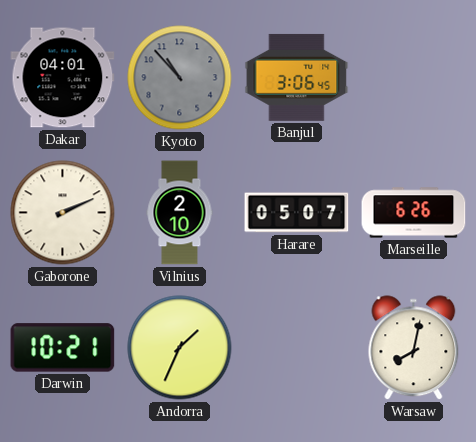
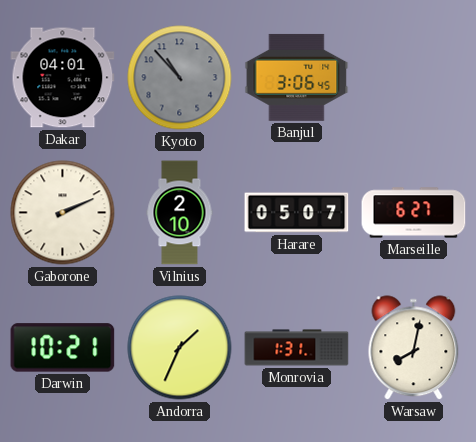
Marseille: 6:26 -> 6:27 (414, 213)
Monrovia: none -> 1:31 (297, 348)
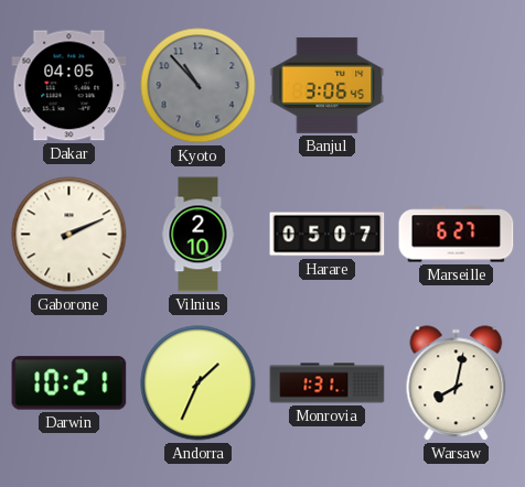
Dakar: 04:01 -> 04:05 (69, 86)
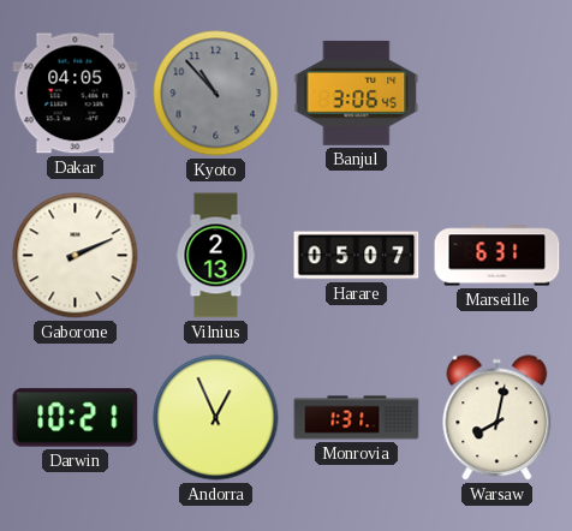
Vilnius: 2:10 -> 2:13 (216, 256)
Marseille: 6:27 -> 6:31 (497, 256)
Andorra: 1:34 -> 12:56 (216, 418)
